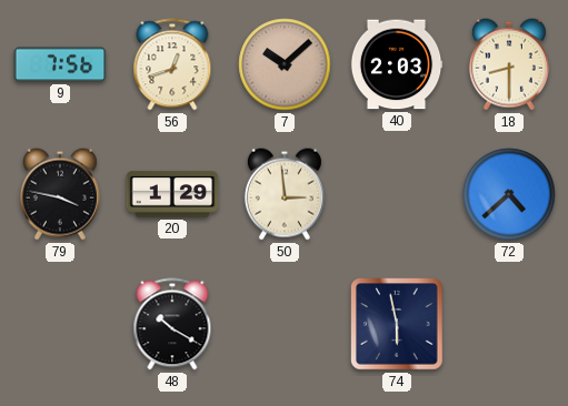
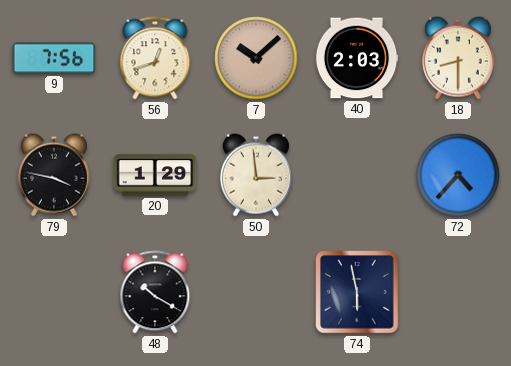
72: 4:38 -> 4:37 (458, 175)
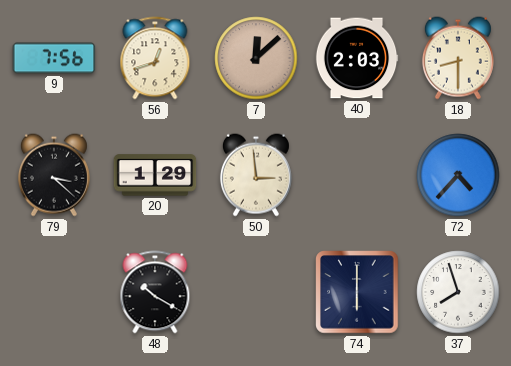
7: 10:08 -> 12:08 (256, 58)
79: 3:47 -> 3:22 (54, 175)
74: 5:58 -> 6:00 (357, 292)
37: none -> 7:57 (458, 292)
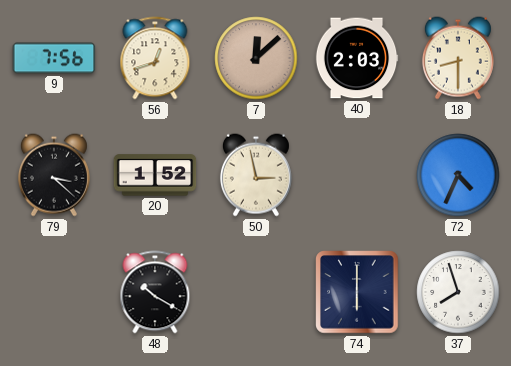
20: 1:29 -> 1:52 (155, 175)
50: 2:59 -> 2:58 (256, 175)
72: 4:37 -> 4:34 (458, 175)
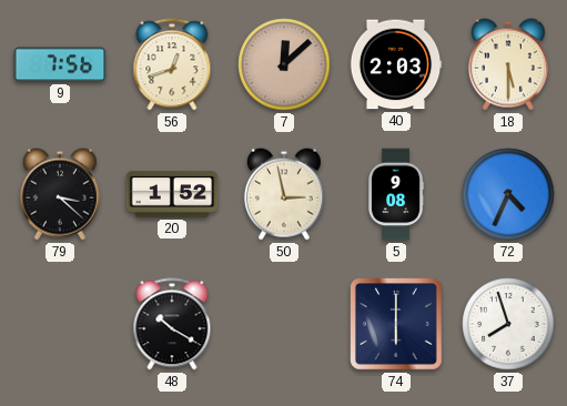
18: 8:30 -> 5:30 (508, 64)
5: none -> 9:08 (396, 194)
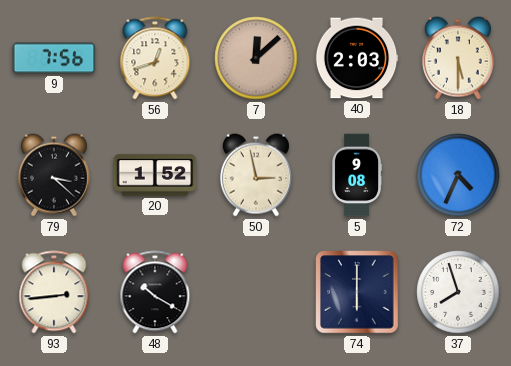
93: none -> 2:44 (54, 292)
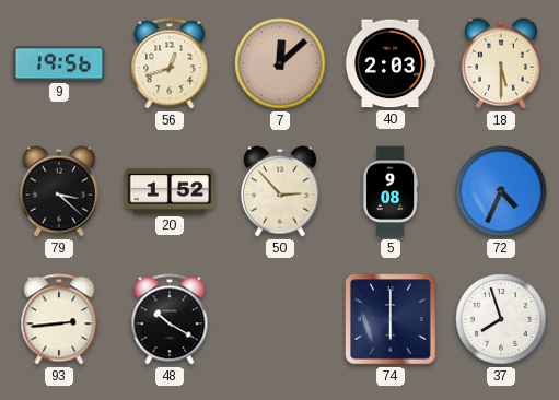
9: 7:56 -> 19:56 (59, 63)
50: 2:58 -> 2:53 (280, 191)
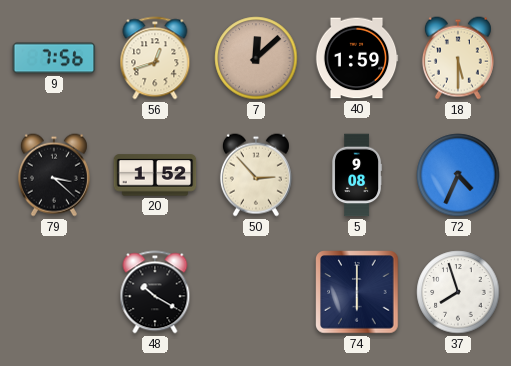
9: 19:56 -> 7:56 (54, 58)
40: 2:03 -> 1:59 (357, 58)
93: 2:44 -> none (59, 319)
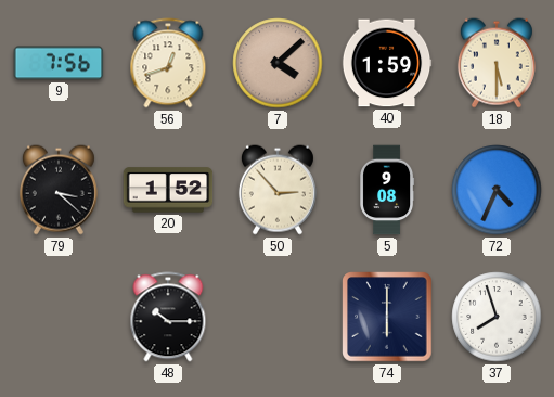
7: 12:08 -> 4:08 (278, 63)
48: 10:20 -> 10:15 (168, 317)
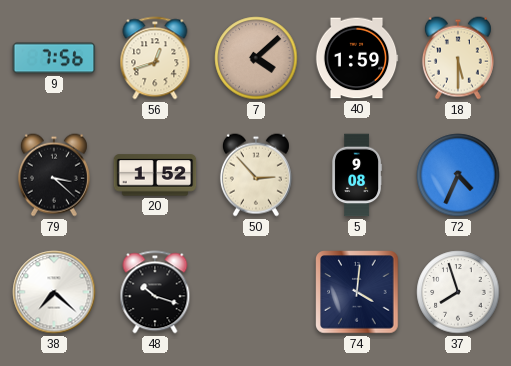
38: none -> 7:22 (54, 292)
48: 10:15 -> 10:18 (155, 292)
74: 6:00 -> 4:01 (357, 292)
